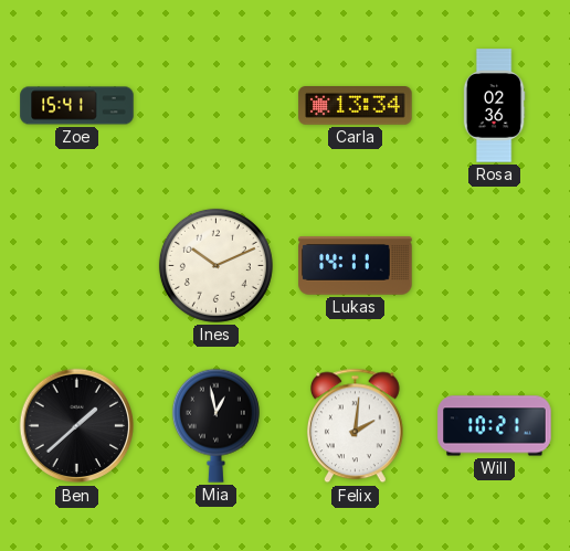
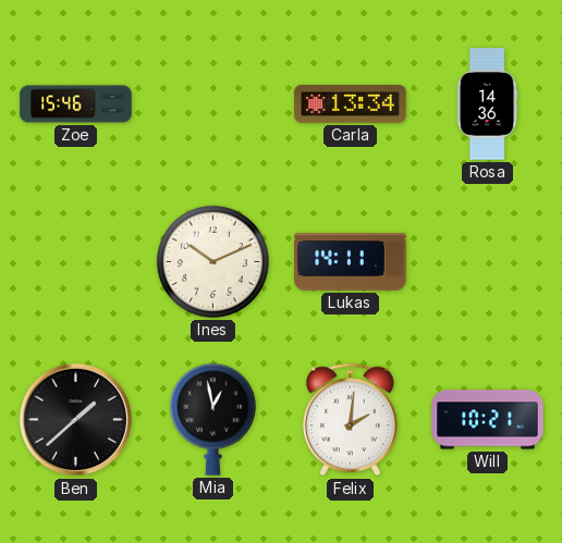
Zoe: 15:41 -> 15:46 (76, 104)
Rosa: 02:36 -> 14:36 (487, 104)
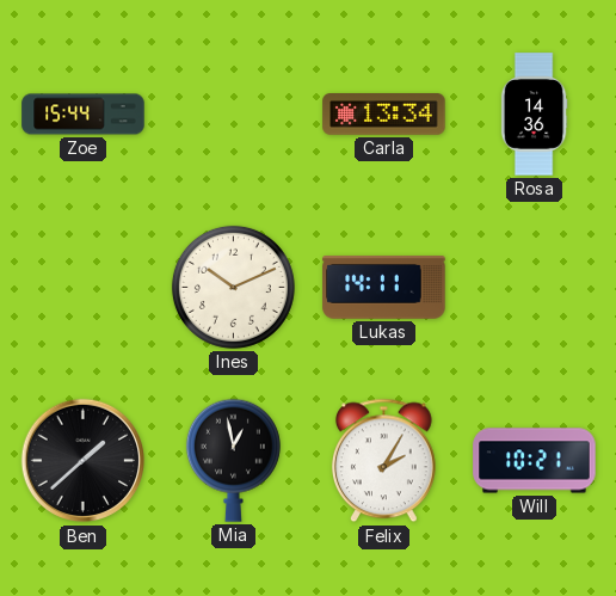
Zoe: 15:46 -> 15:44 (84, 115)
Felix: 2:01 -> 2:05 (383, 461)
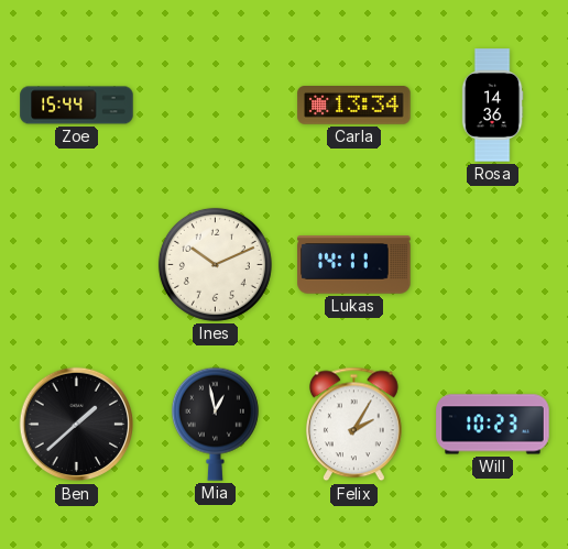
Will: 10:21 -> 10:23 (493, 425)
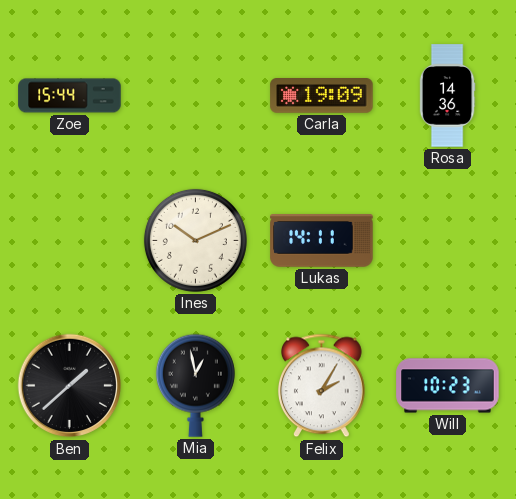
Carla: 13:34 -> 19:09 (322, 96)
